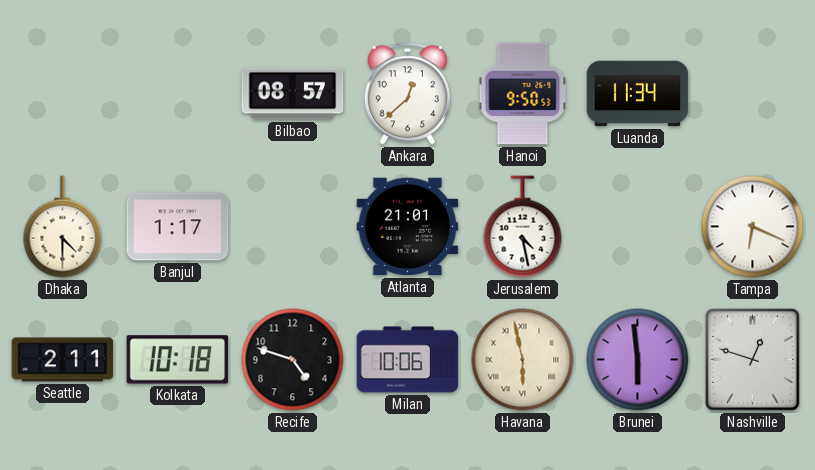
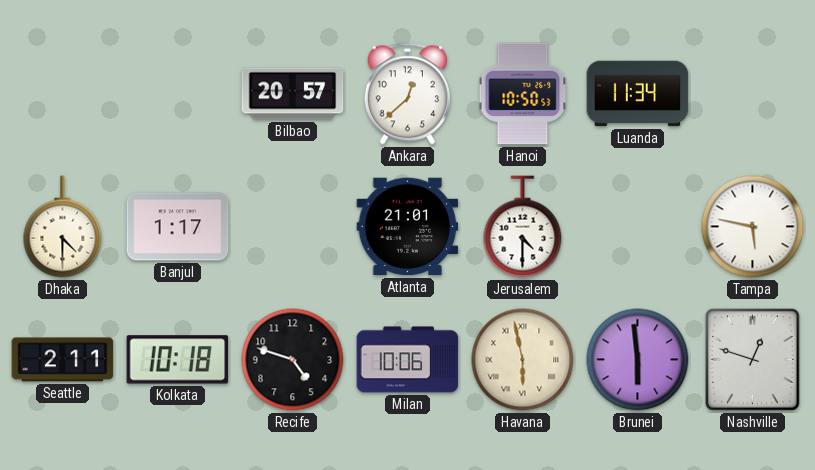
Bilbao: 08:57 -> 20:57 (293, 94)
Hanoi: 9:50 -> 10:50 (523, 94)
Jerusalem: 4:28 -> 4:30 (523, 227)
Tampa: 6:19 -> 5:47 (753, 227)
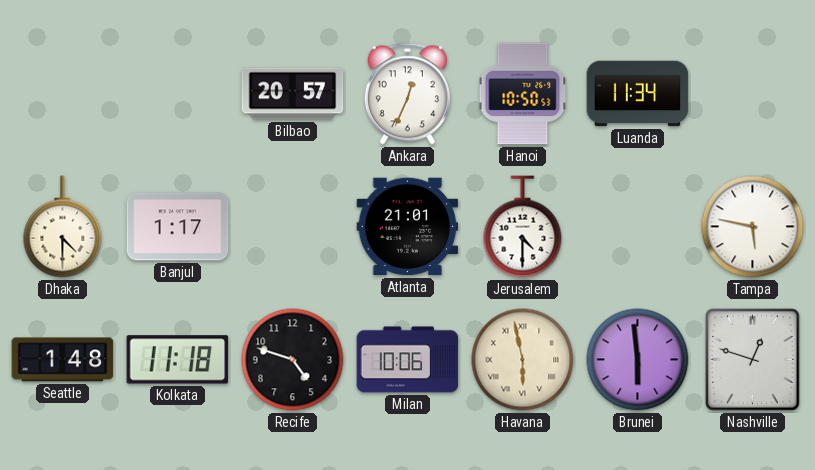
Ankara: 12:38 -> 12:34 (407, 94)
Seattle: 2:11 -> 1:48 (63, 360)
Kolkata: 10:18 -> 11:18 (178, 360)
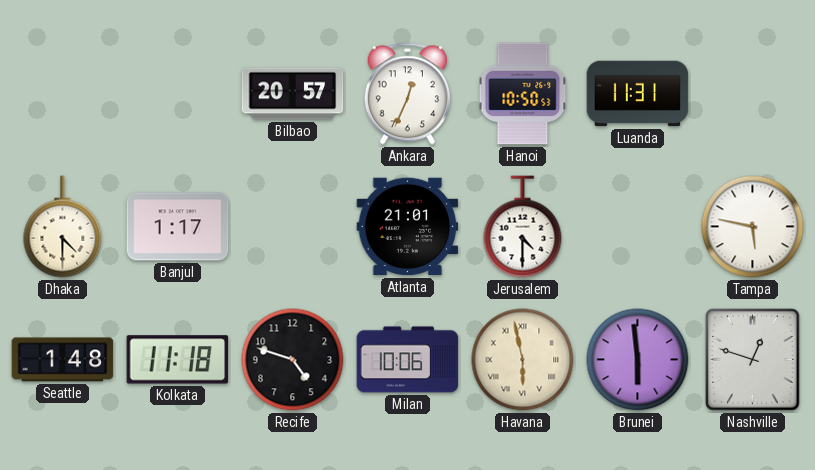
Luanda: 11:34 -> 11:31 (638, 94)
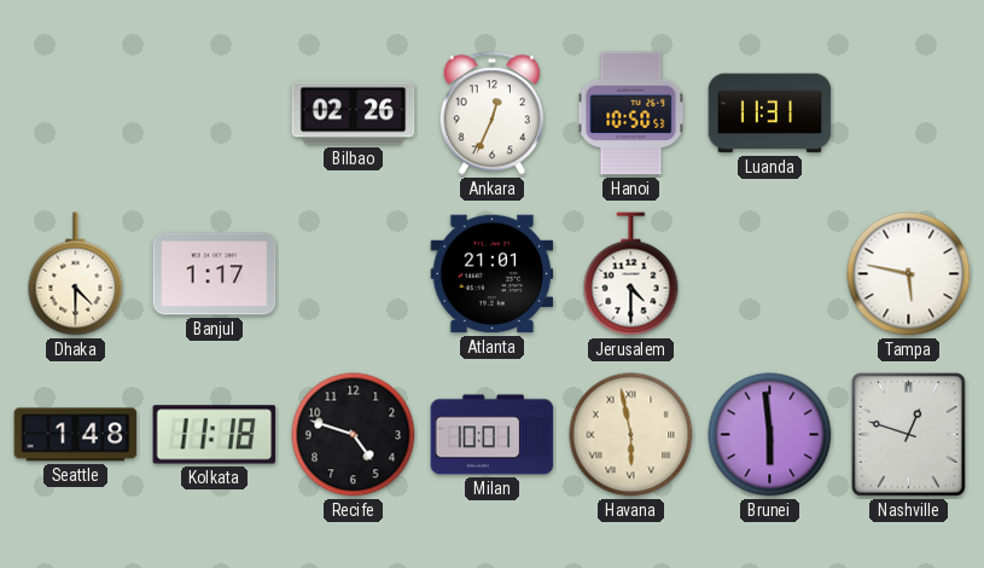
Bilbao: 20:57 -> 02:26 (354, 114)
Milan: 10:06 -> 10:01 (493, 435)
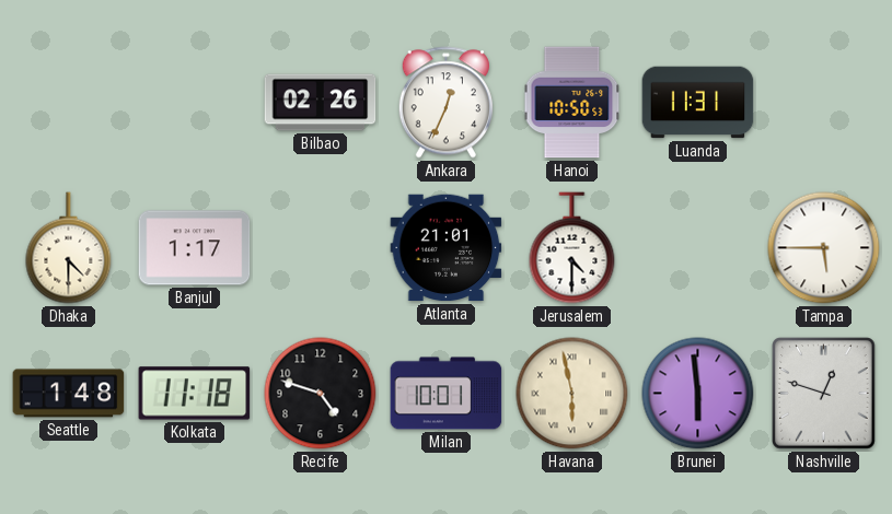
Tampa: 5:47 -> 5:45 (824, 248)
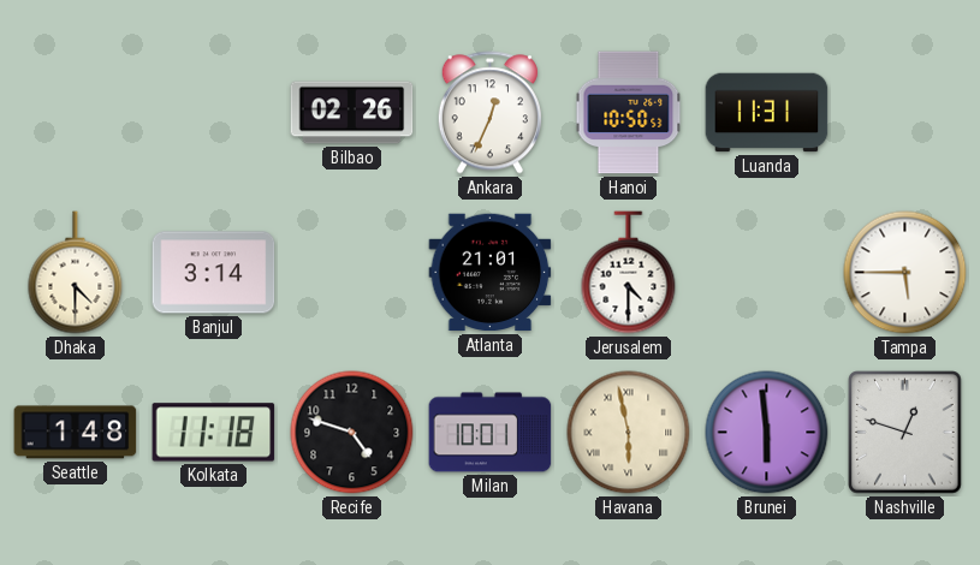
Banjul: 1:17 -> 3:14 (214, 273)
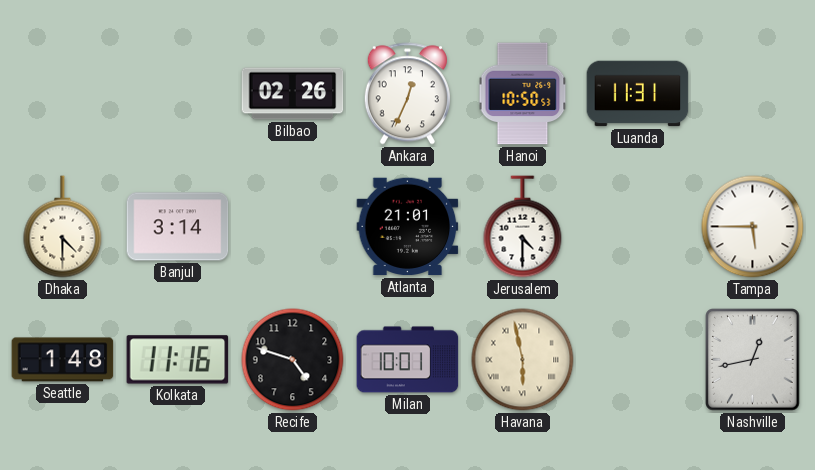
Kolkata: 11:18 -> 11:16 (178, 360)
Brunei: 5:59 -> none (767, 433)
Nashville: 12:48 -> 12:43 (753, 360)
